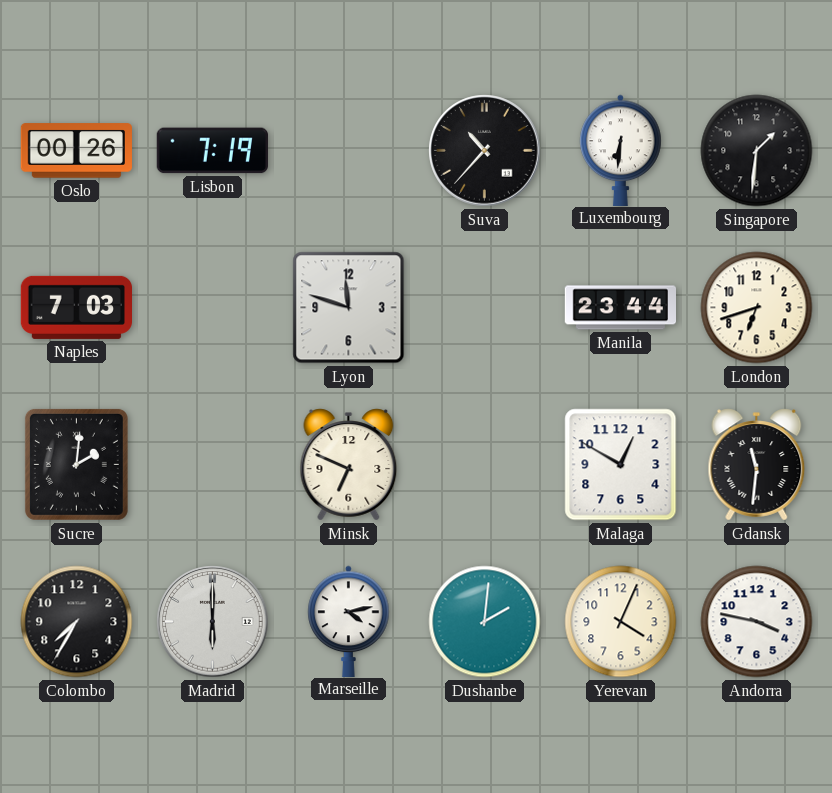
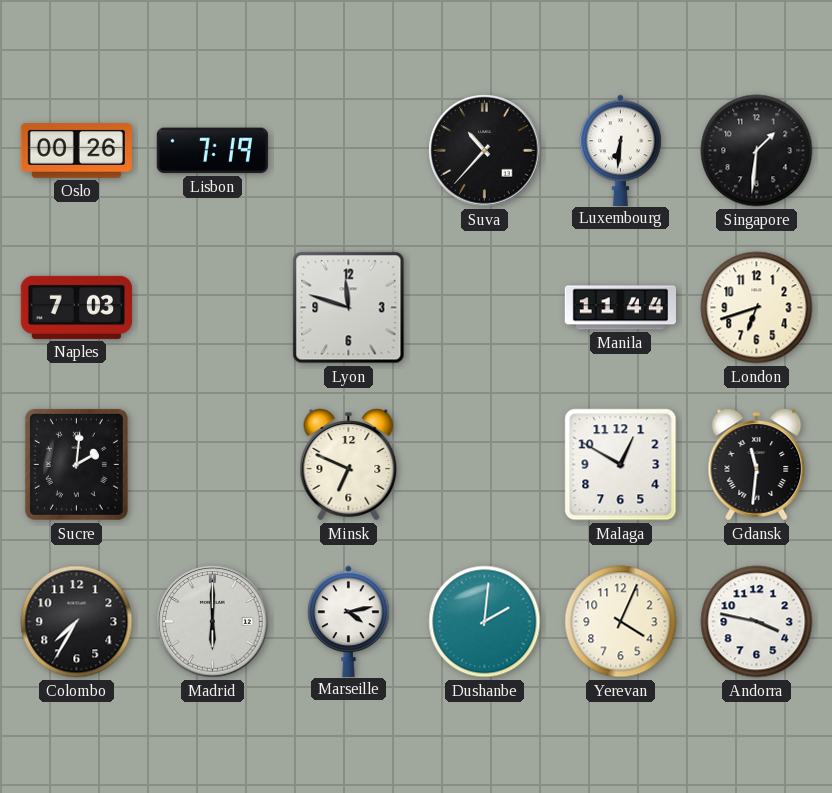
Manila: 23:44 -> 11:44 (620, 308)
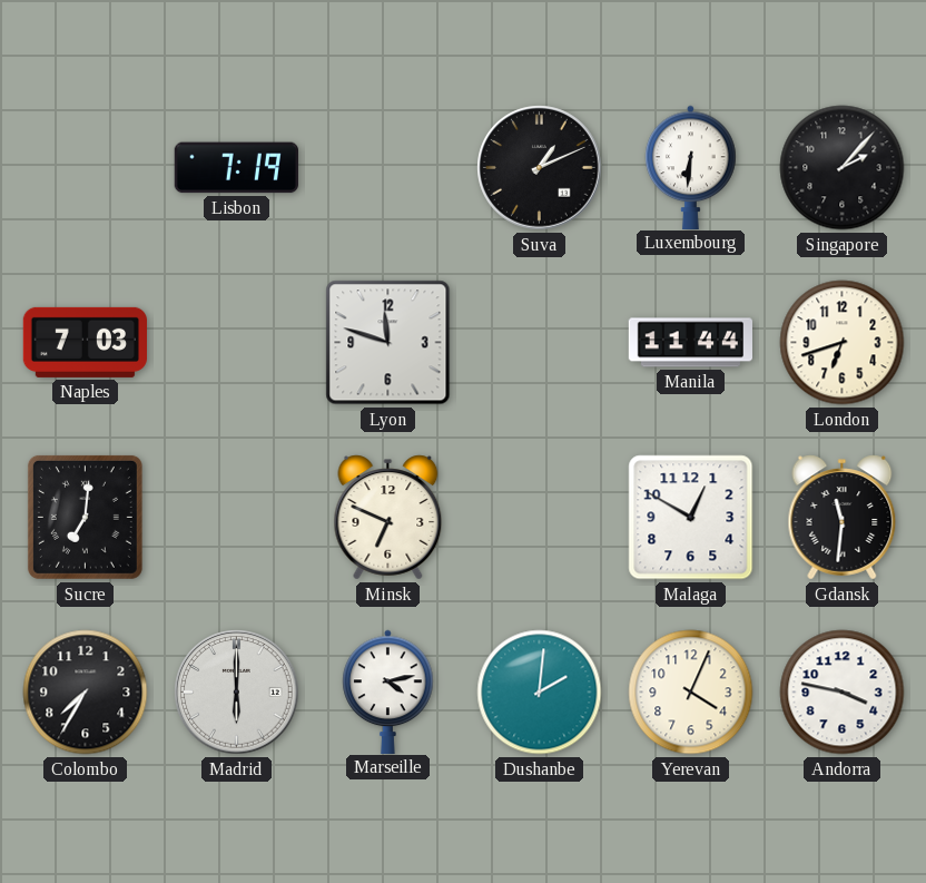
Oslo: 00:26 -> none (76, 151)
Suva: 10:37 -> 1:11 (540, 168)
Singapore: 1:31 -> 2:07 (843, 168)
Sucre: 2:01 -> 7:01 (85, 517)
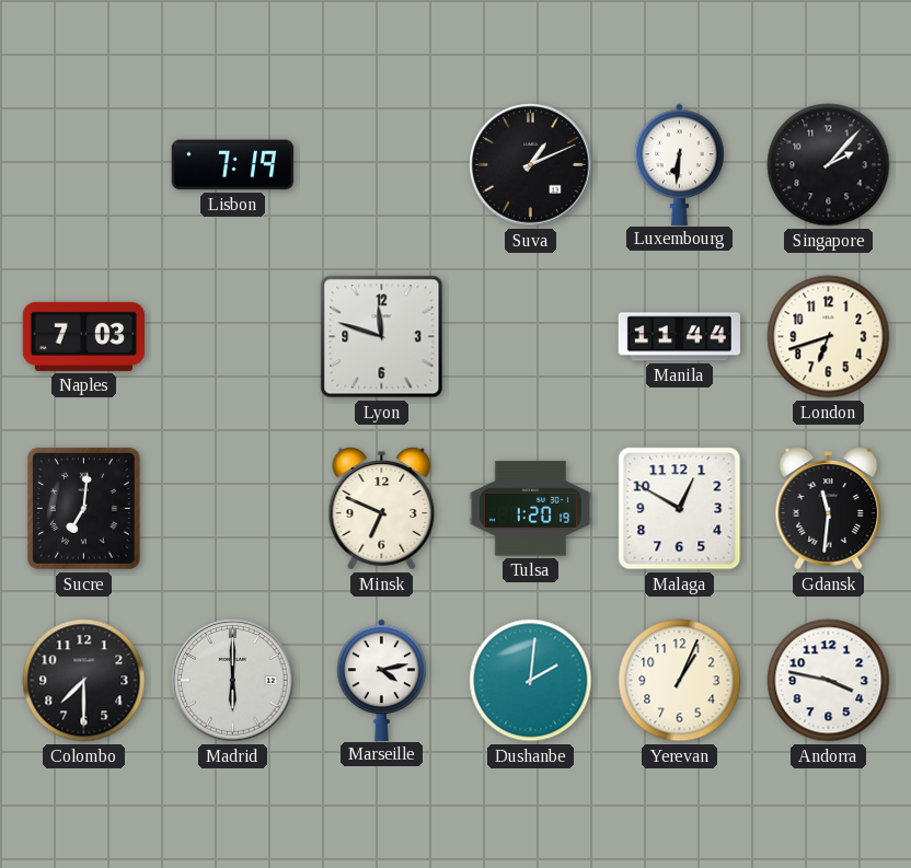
Tulsa: none -> 1:20 (530, 509)
Colombo: 7:35 -> 7:30 (84, 681)
Yerevan: 4:04 -> 1:04 (680, 681)
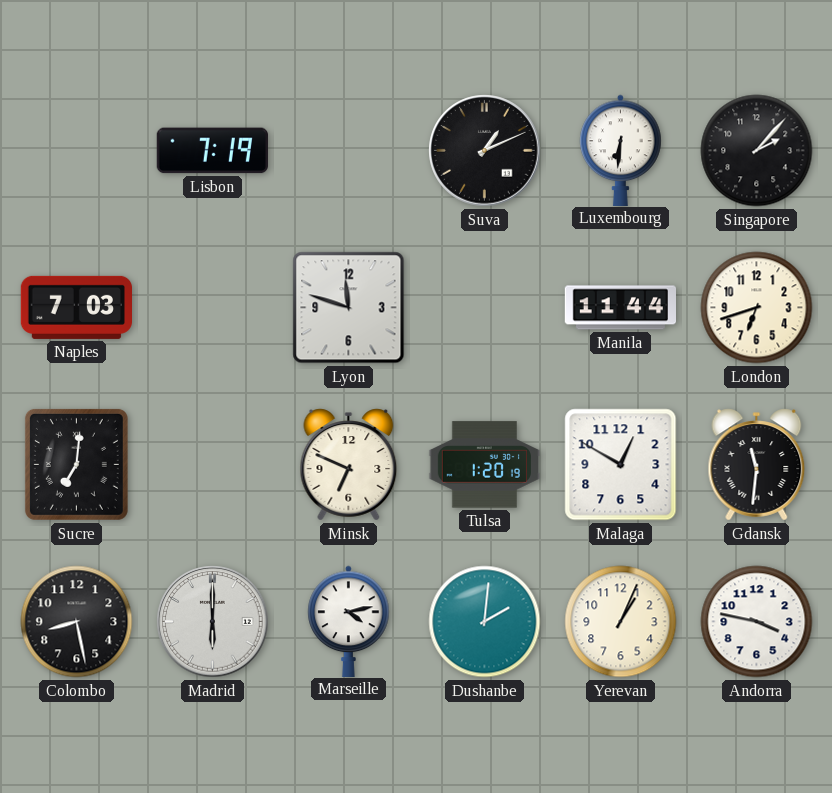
Colombo: 7:30 -> 8:28 (77, 622)
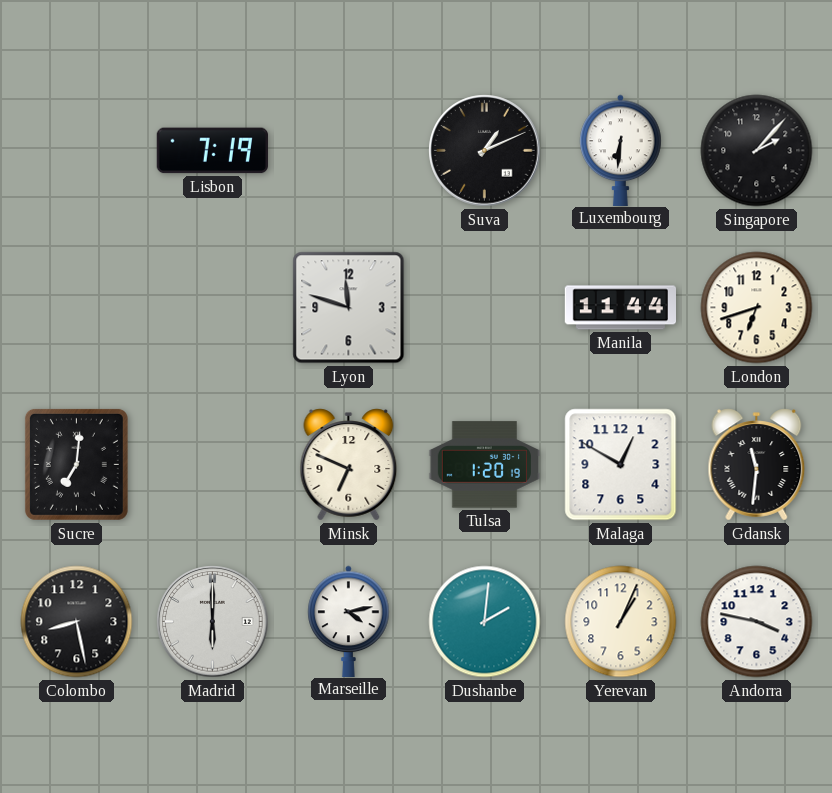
Naples: 7:03 -> none (76, 307)
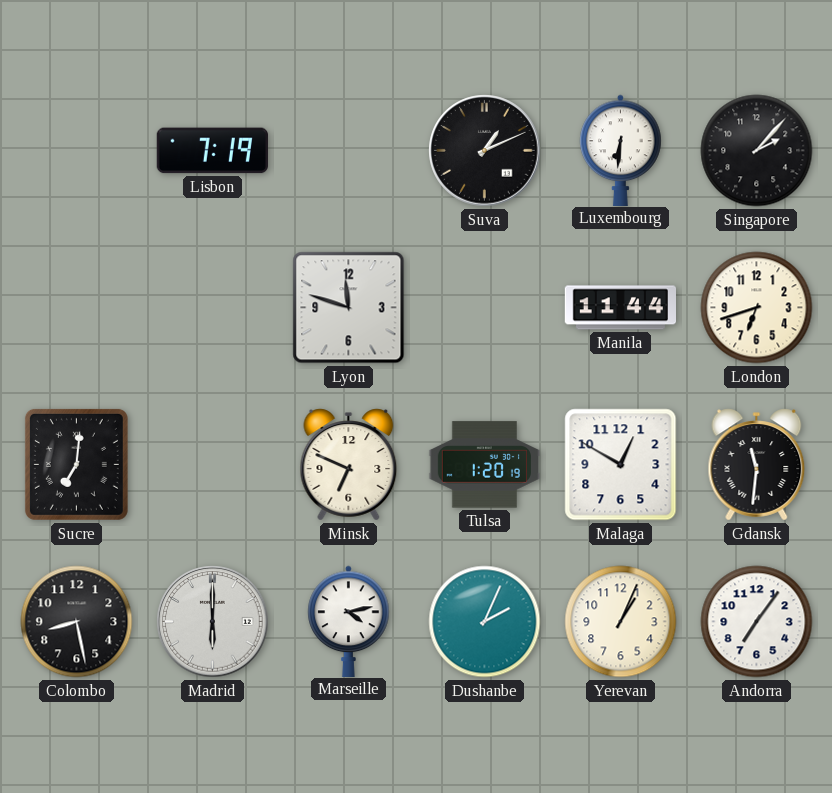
Dushanbe: 2:01 -> 2:04 (485, 622)
Andorra: 3:47 -> 7:06 (757, 622)
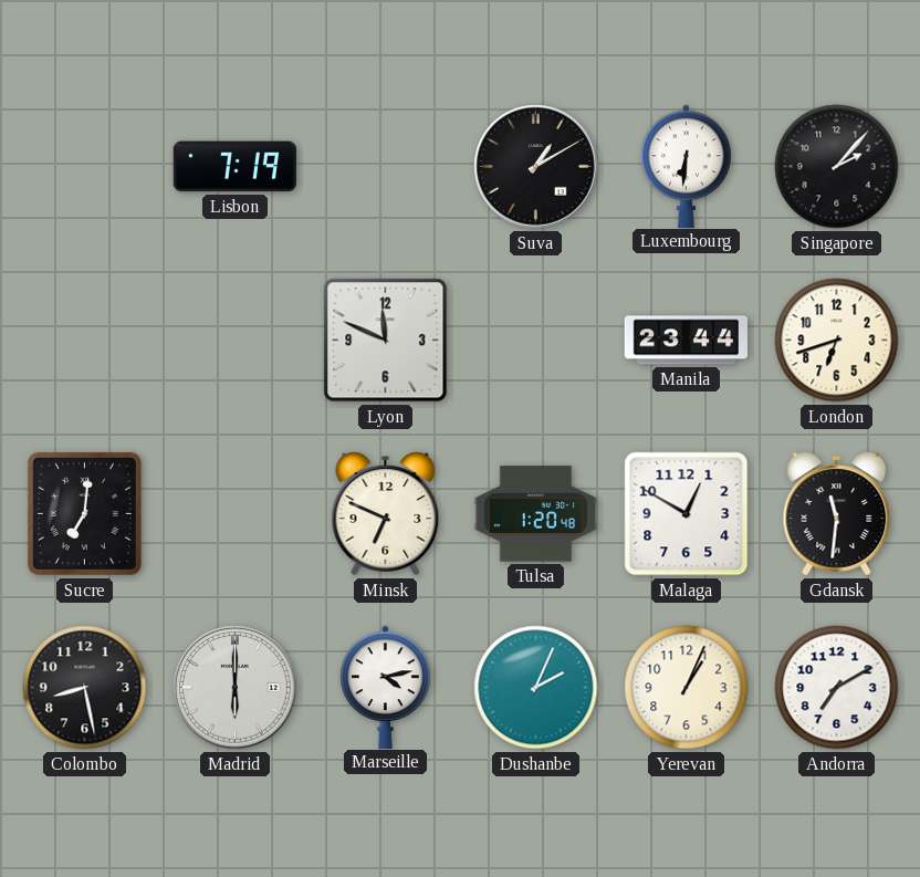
Suva: 1:11 -> 1:10 (536, 167)
Lyon: 11:48 -> 11:49 (386, 341)
Manila: 11:44 -> 23:44 (686, 341)
Tulsa: 1:20:19 -> 1:20:48 (535, 514)
Andorra: 7:06 -> 7:10 (837, 688)
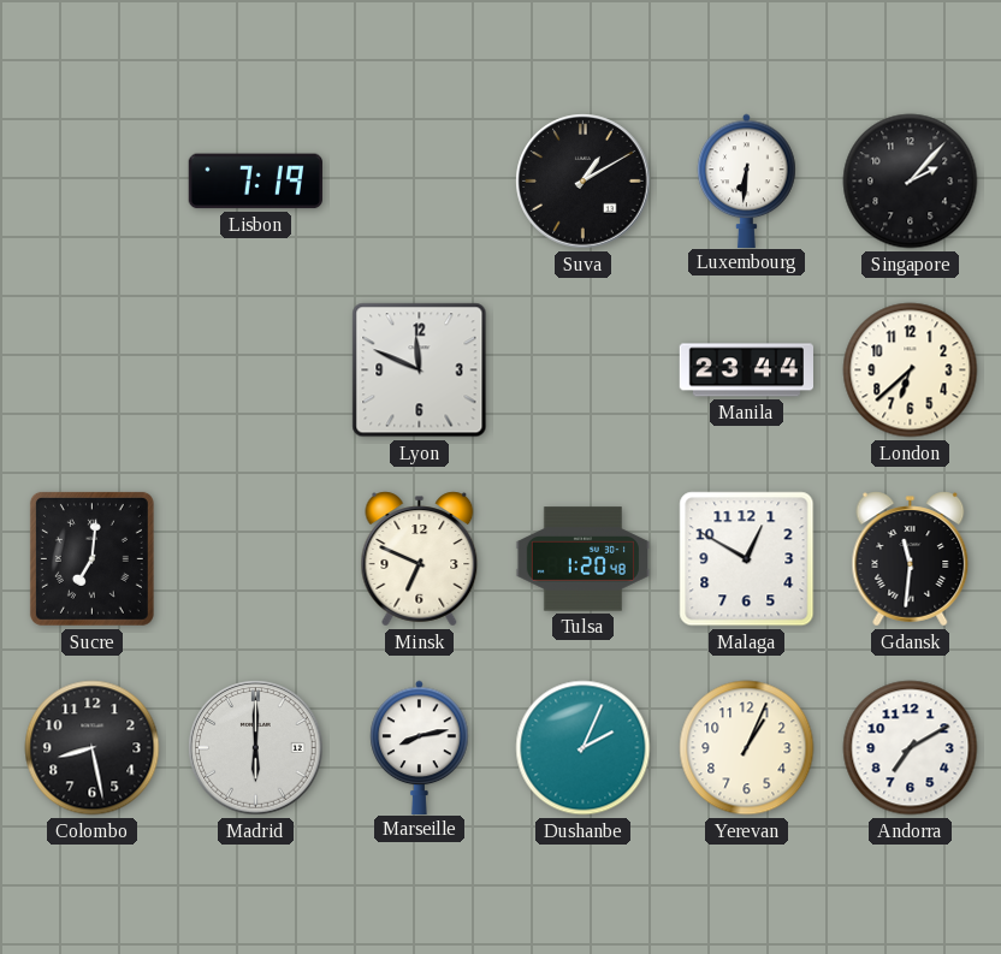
London: 6:42 -> 6:38 (911, 371)
Marseille: 4:13 -> 8:13 (420, 747)
